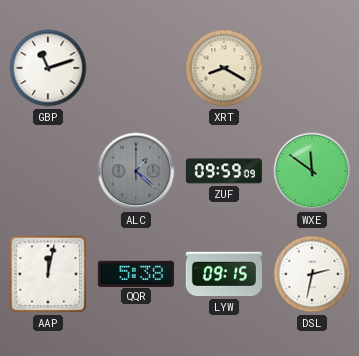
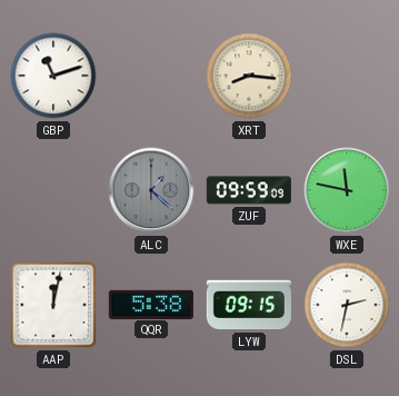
XRT: 8:20 -> 8:16 (249, 76)
WXE: 11:51 -> 11:47 (347, 190)
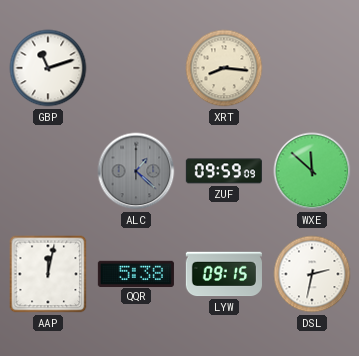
WXE: 11:47 -> 11:52 (312, 171)
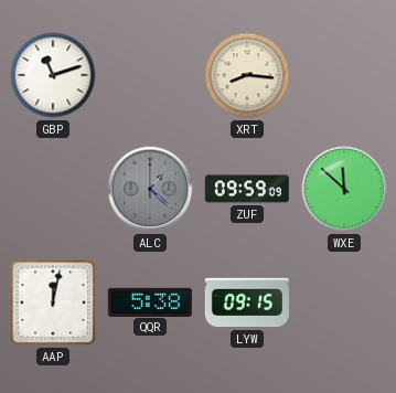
DSL: 2:32 -> none (312, 274)
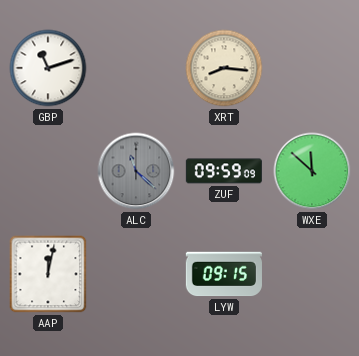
ALC: 1:22 -> 11:22 (136, 171)
QQR: 5:38 -> none (150, 301)
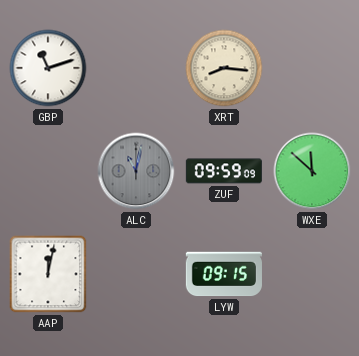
ALC: 11:22 -> 11:02 (136, 171)
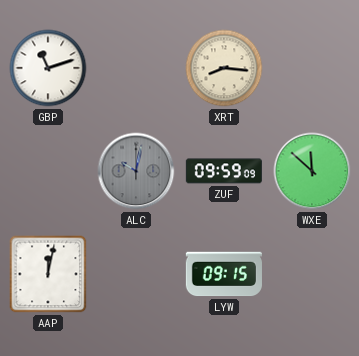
ALC: 11:02 -> 10:02 (136, 171)
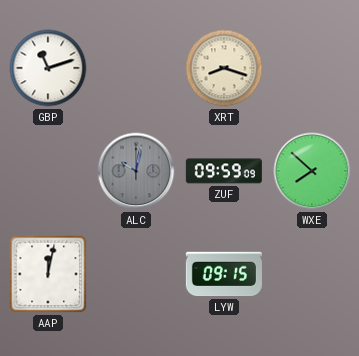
XRT: 8:16 -> 8:18 (224, 68)
WXE: 11:52 -> 7:52 (312, 171)
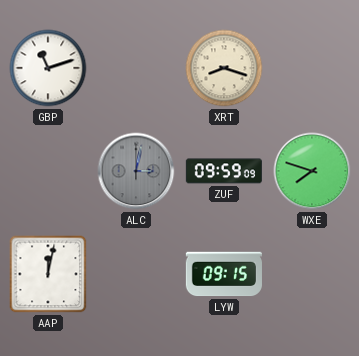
ALC: 10:02 -> 3:02 (136, 171)
WXE: 7:52 -> 7:48 (312, 171)
